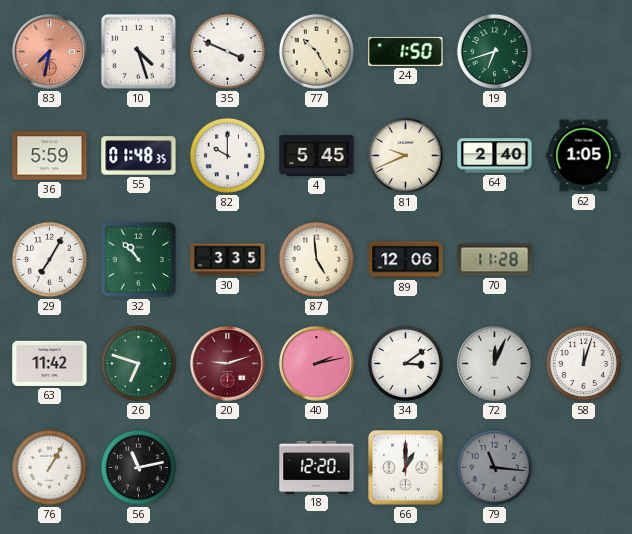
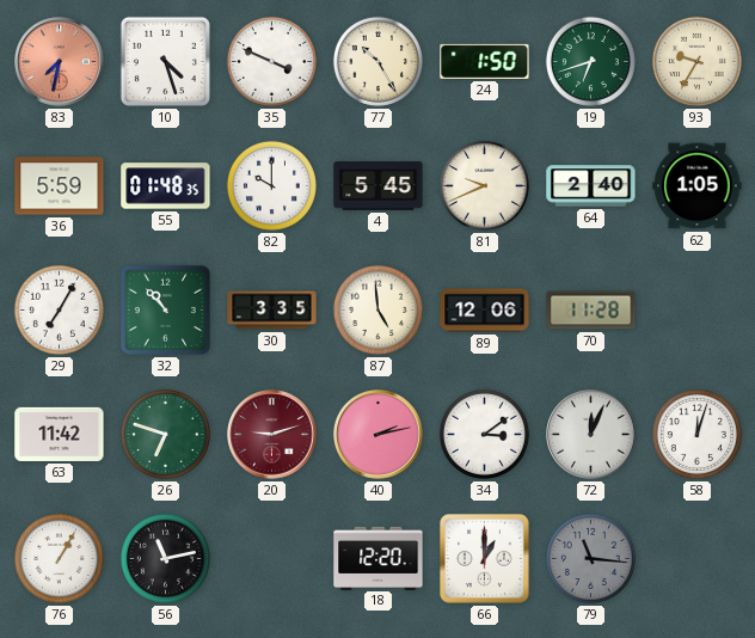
93: none -> 9:35 (696, 61)
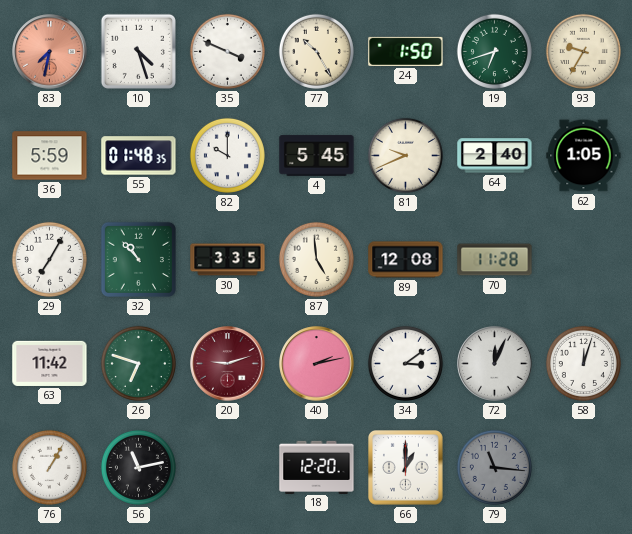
89: 12:06 -> 12:08 (406, 260)
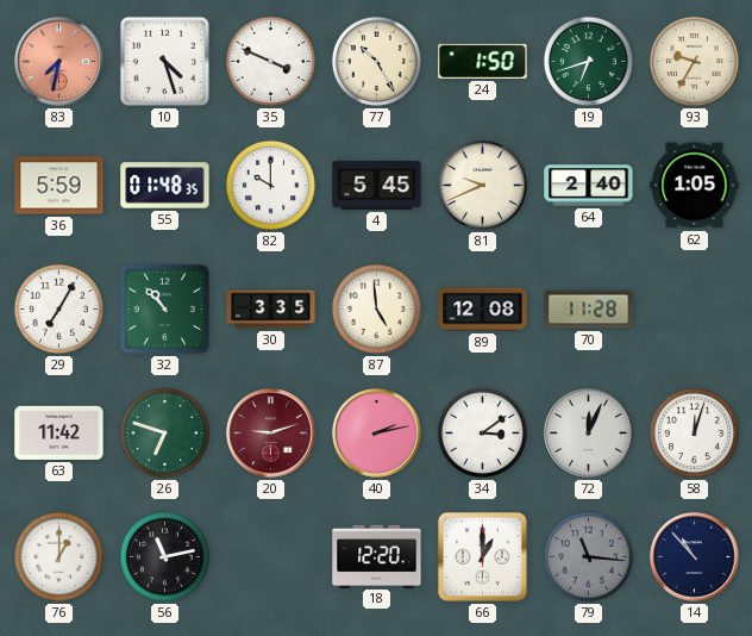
76: 1:05 -> 1:00 (58, 556)
14: none -> 10:53 (695, 557)
